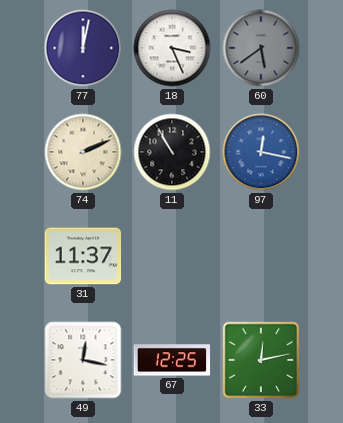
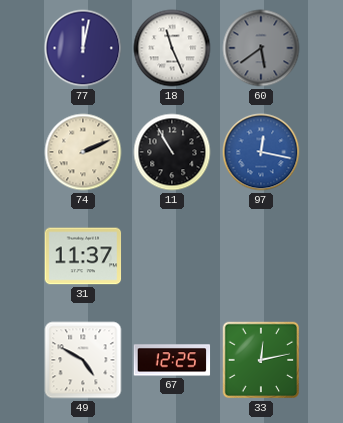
18: 3:26 -> 11:26 (172, 48)
49: 12:17 -> 4:50 (83, 360)
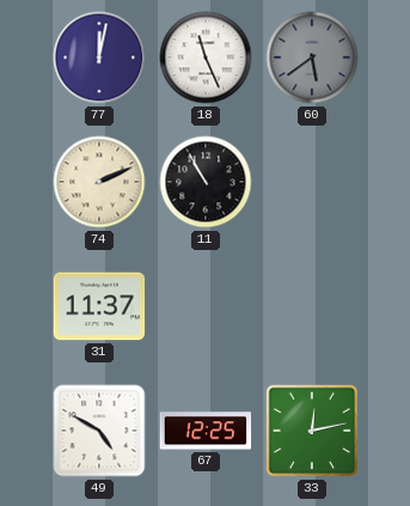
97: 12:17 -> none (261, 152)
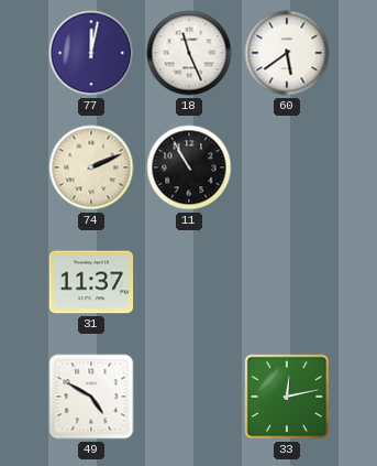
60 dial: grey -> white (287, 53)
67: 12:25 -> none (206, 431)
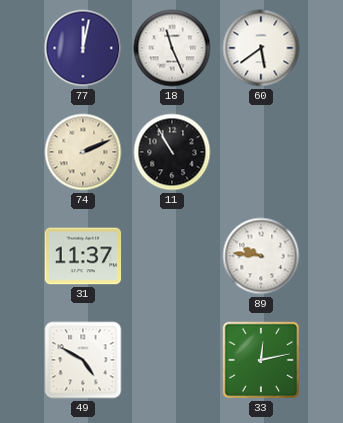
89: none -> 9:46 (261, 256)
